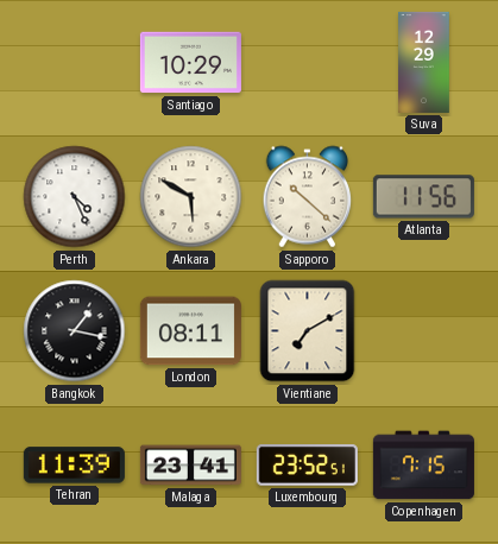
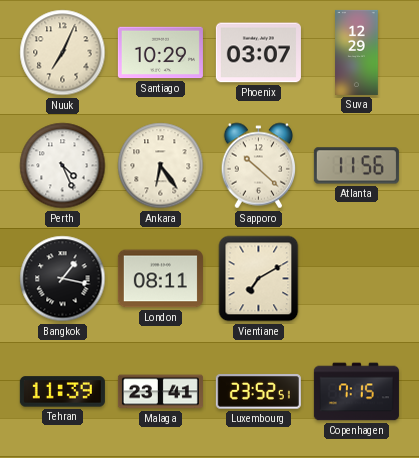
Nuuk: none -> 7:04 (63, 53)
Phoenix: none -> 03:07 (258, 53)
Ankara: 5:50 -> 6:24 (161, 166)
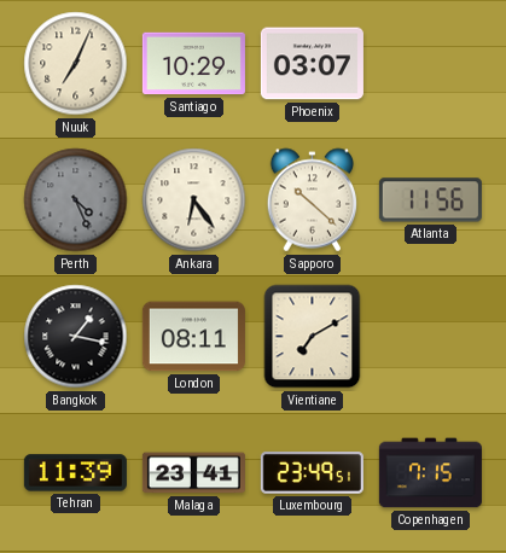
Suva: 12:29 -> none (357, 52)
Perth dial: white -> grey (76, 200)
Luxembourg: 23:52 -> 23:49 (312, 473)
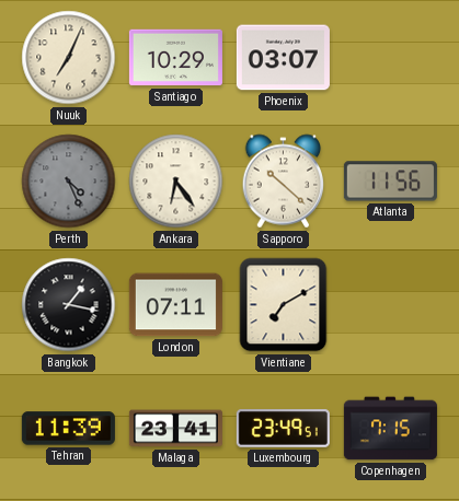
London: 08:11 -> 07:11 (175, 305)
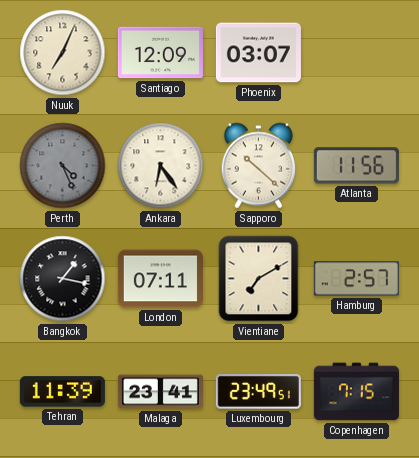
Santiago: 10:29 -> 12:09 (160, 53)
Hamburg: none -> 2:57 (356, 279)
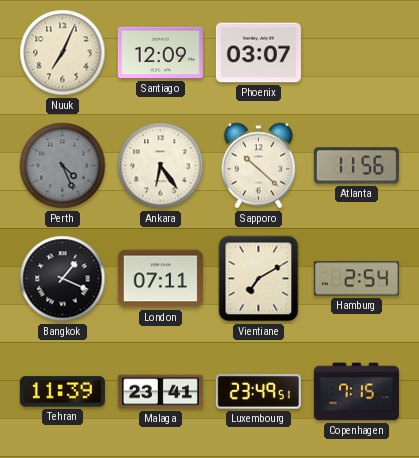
Bangkok: 1:17 -> 1:19 (63, 279)
Hamburg: 2:57 -> 2:54 (356, 279)
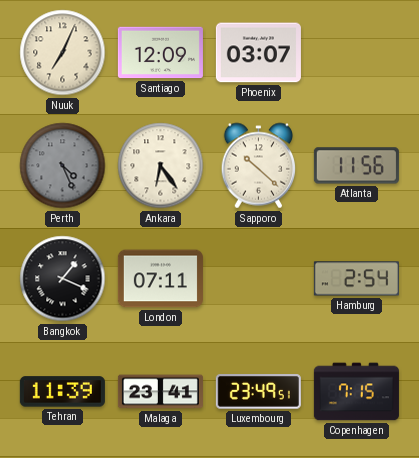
Vientiane: 7:10 -> none (259, 279)
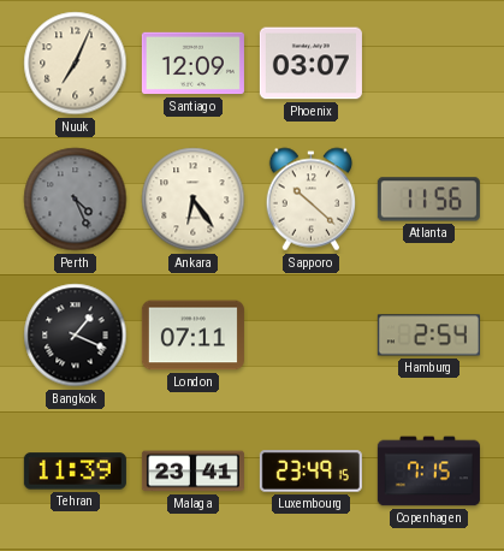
Luxembourg: 23:49:51 -> 23:49:15 (310, 472)
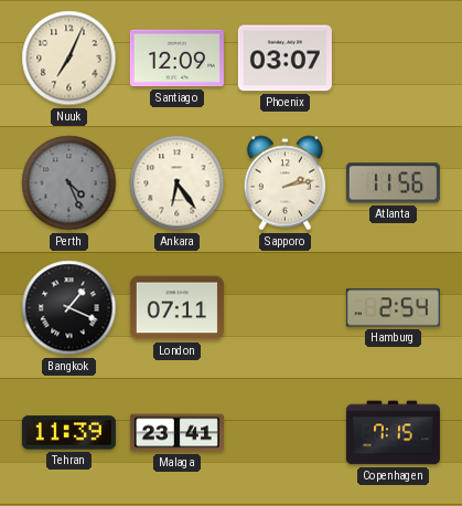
Sapporo: 10:22 -> 2:13 (286, 183)
Luxembourg: 23:49 -> none (310, 472)
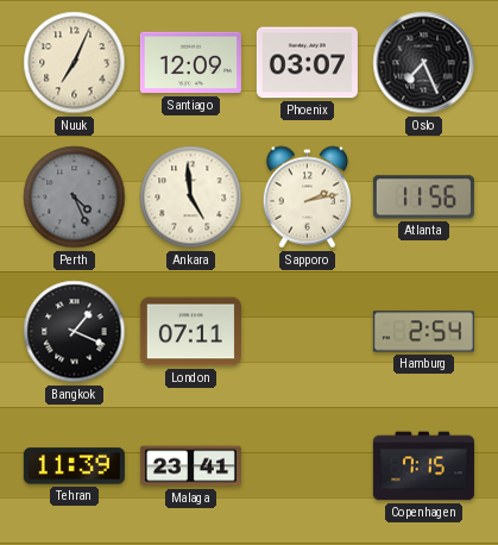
Oslo: none -> 7:26 (424, 63)
Ankara: 6:24 -> 4:59 (191, 198)
